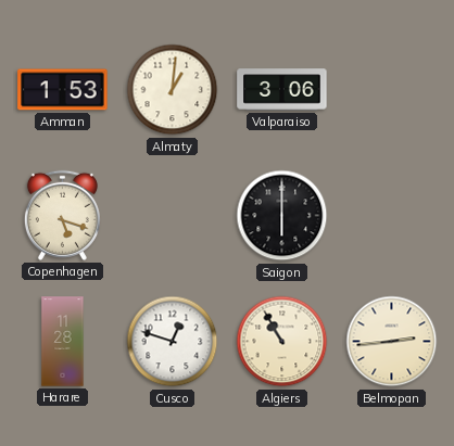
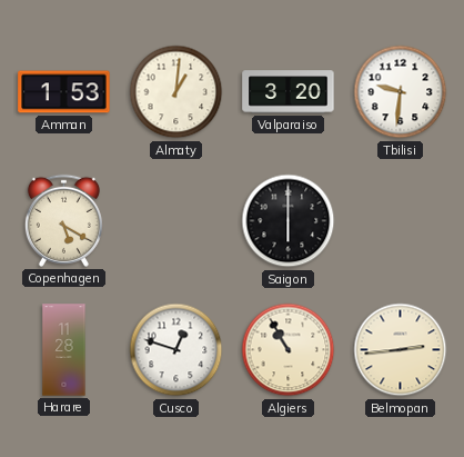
Valparaiso: 3:06 -> 3:20 (289, 92)
Tbilisi: none -> 9:31 (401, 92)
Copenhagen: 5:18 -> 5:20 (63, 220)
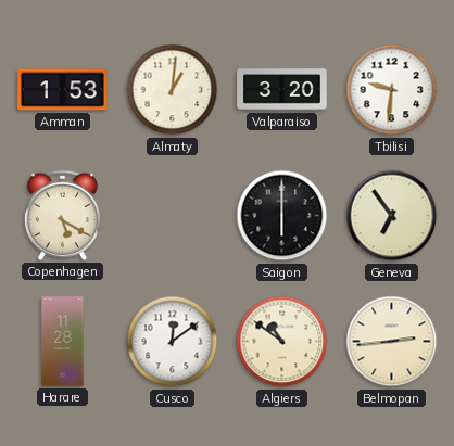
Geneva: none -> 6:54 (392, 216)
Cusco: 12:48 -> 12:09 (173, 342)
Algiers: 10:55 -> 10:51 (282, 342)
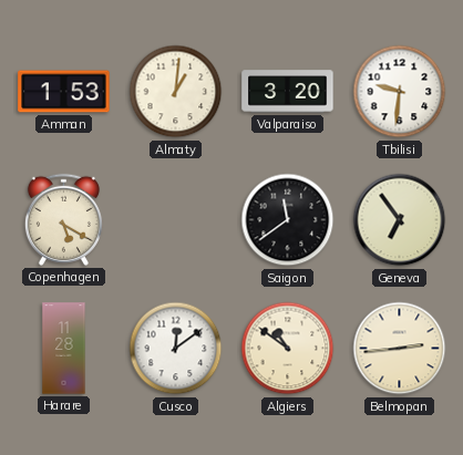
Saigon: 6:00 -> 11:39 (288, 220)
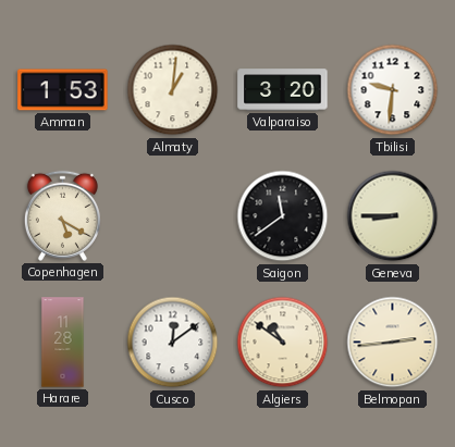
Geneva: 6:54 -> 8:45 (393, 216)
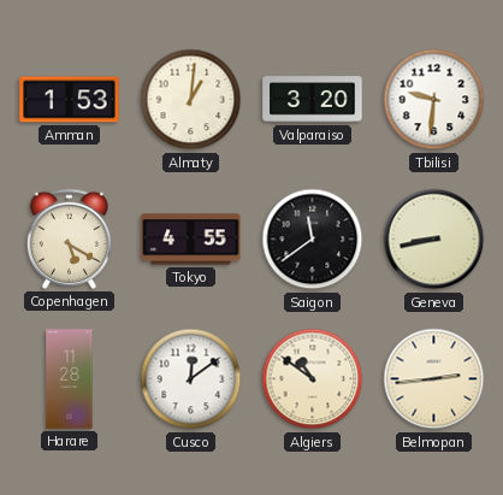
Tokyo: none -> 4:55 (191, 240)
Geneva: 8:45 -> 8:43 (434, 240)
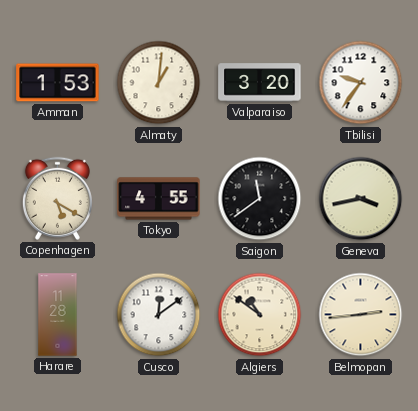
Tbilisi: 9:31 -> 9:36 (361, 83)
Geneva: 8:43 -> 3:43 (361, 199)
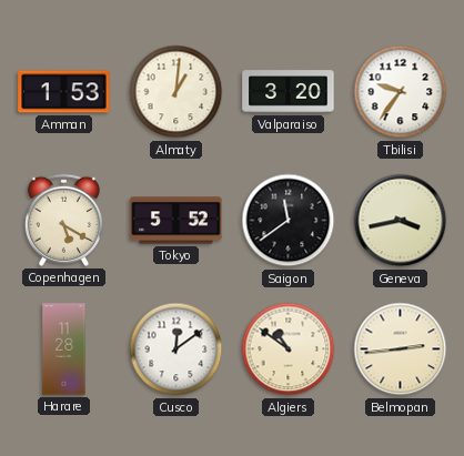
Tokyo: 4:55 -> 5:52 (176, 221)
